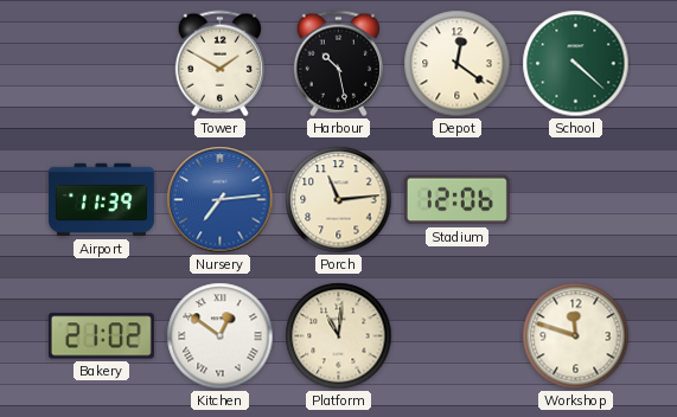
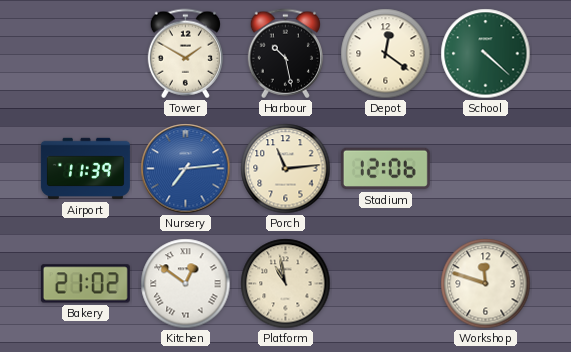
Platform: 11:01 -> 10:58 (286, 284)
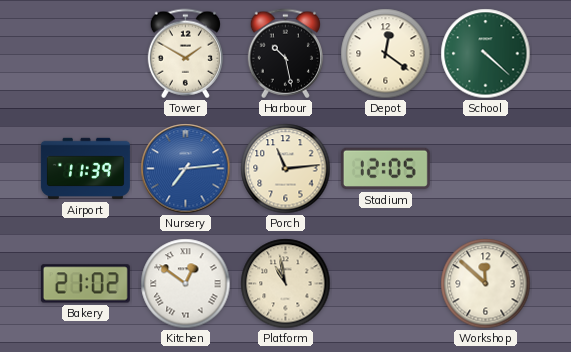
Stadium: 12:06 -> 12:05 (385, 169)
Workshop: 11:48 -> 11:52 (486, 284)
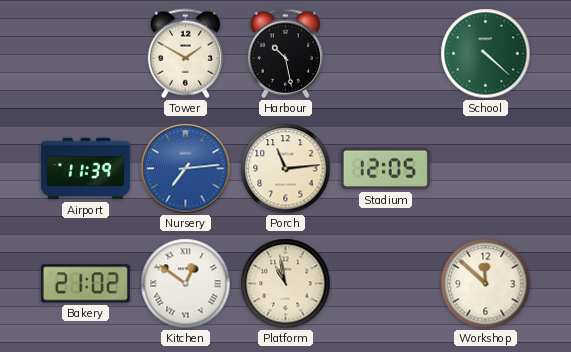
Depot: 12:21 -> none (386, 54)
